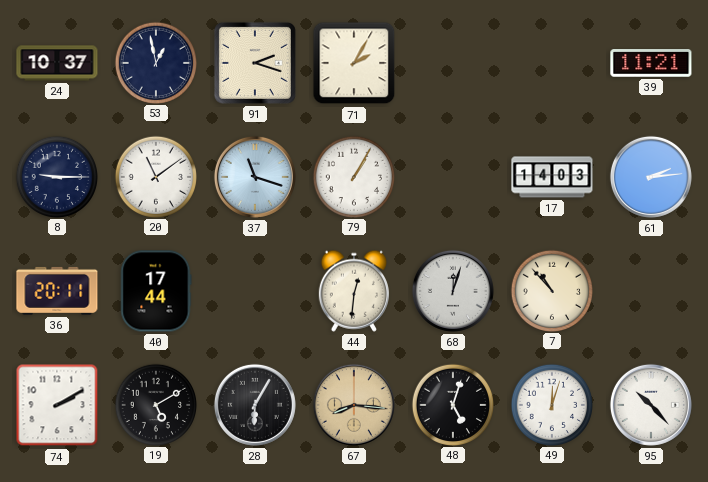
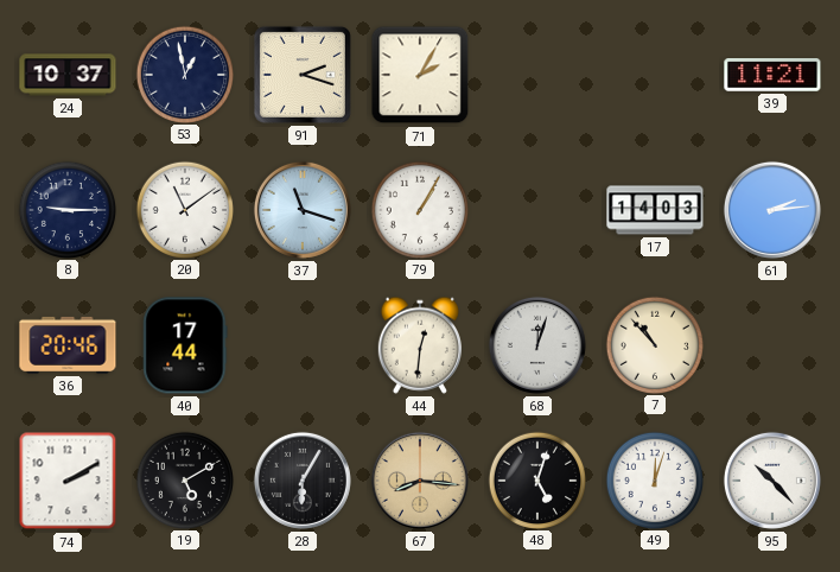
36: 20:11 -> 20:46 (68, 345)
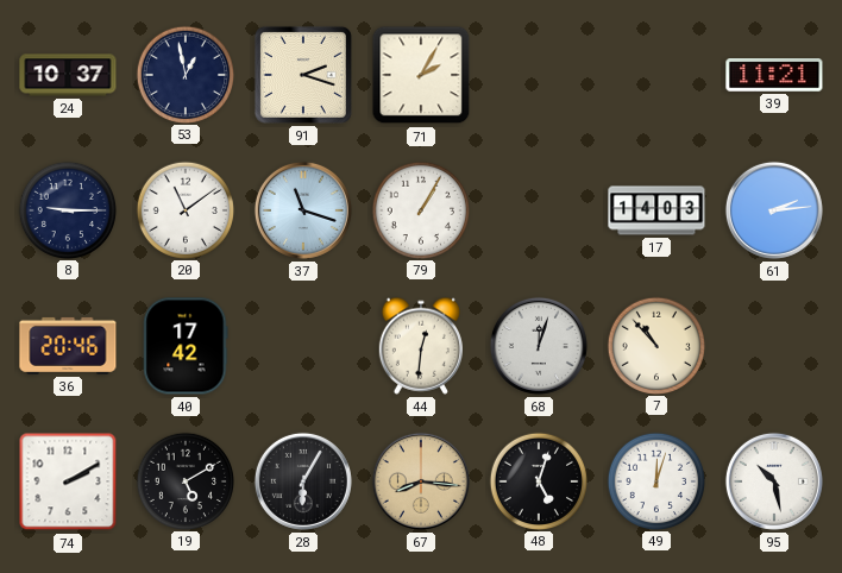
40: 17:44 -> 17:42 (186, 346)
95: 10:23 -> 10:28 (774, 481)
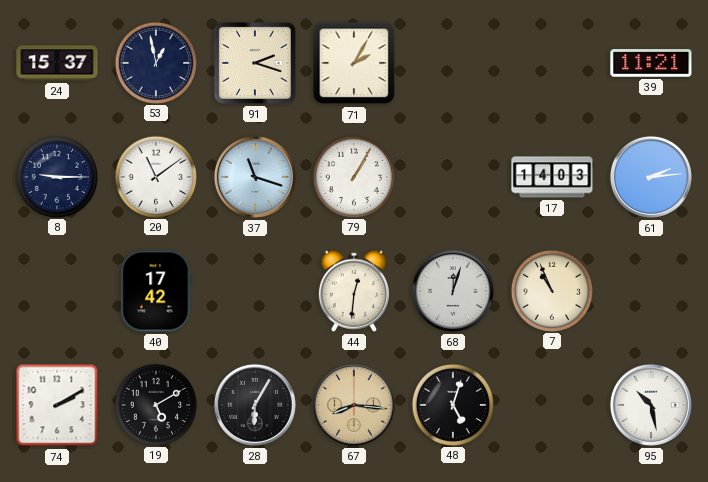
24: 10:37 -> 15:37 (57, 63)
36: 20:46 -> none (68, 346)
7: 10:53 -> 10:56 (551, 290)
49: 12:03 -> none (655, 480)
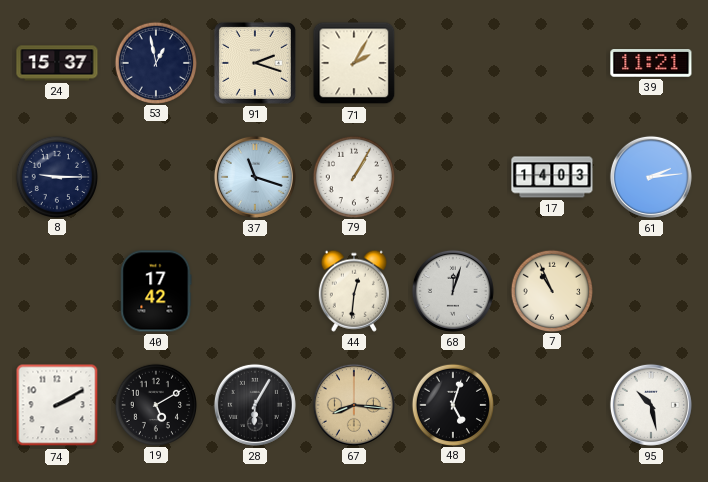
20: 11:09 -> none (155, 176)
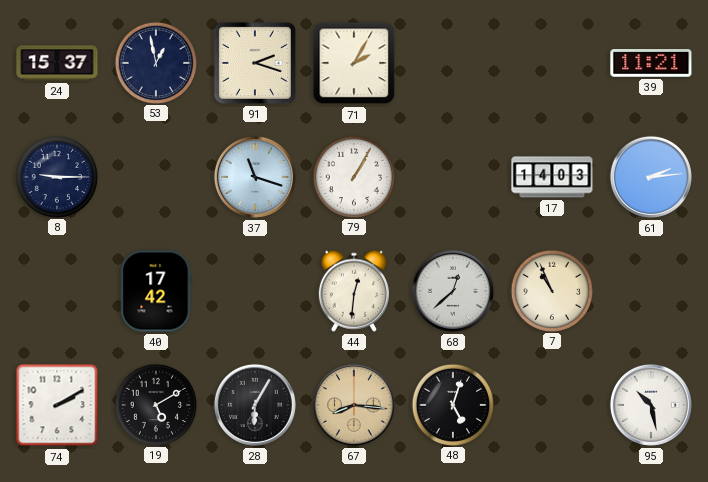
68: 12:03 -> 12:38 (453, 291)
